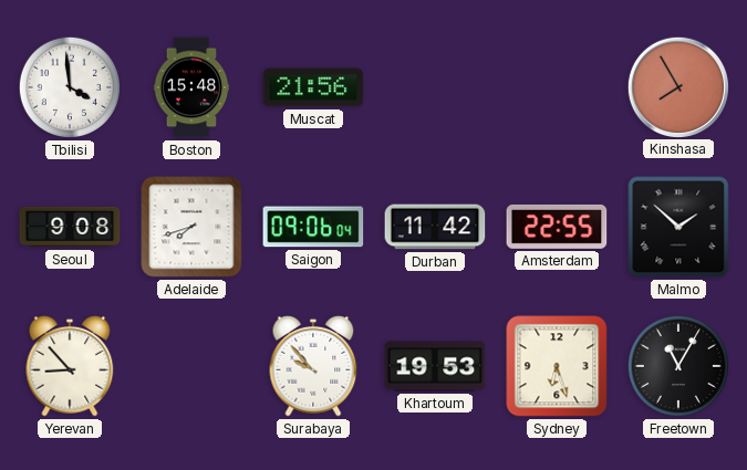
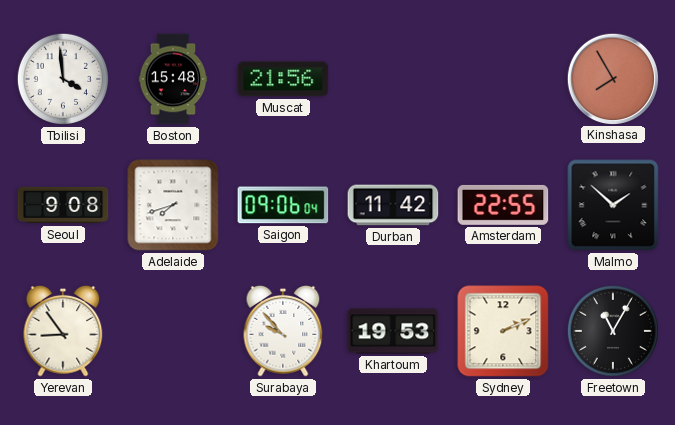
Yerevan: 8:53 -> 8:54 (63, 331)
Sydney: 6:27 -> 2:11 (503, 331)
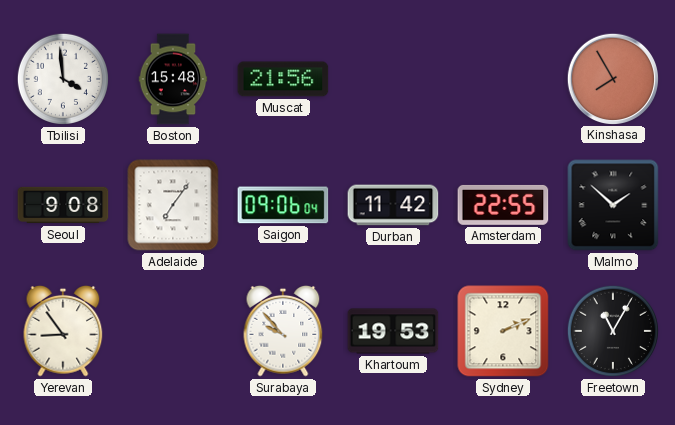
Adelaide: 7:42 -> 7:06 (173, 205)
